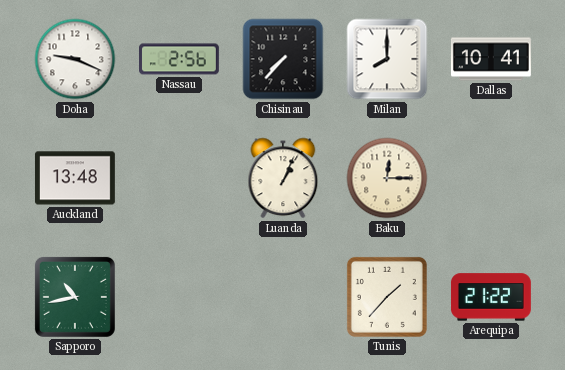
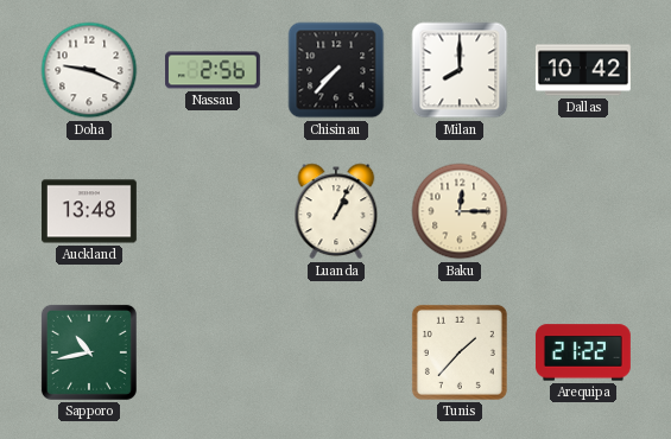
Dallas: 10:41 -> 10:42 (583, 70)
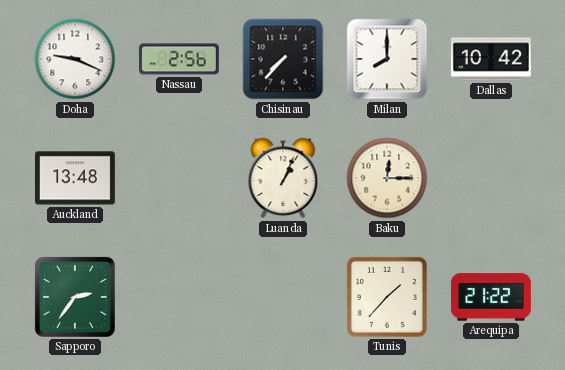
Sapporo: 10:43 -> 2:36 (75, 297)
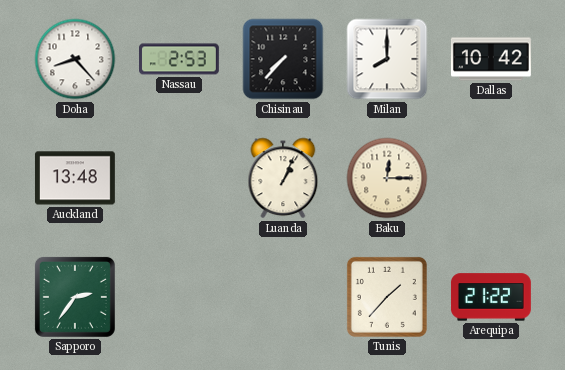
Doha: 9:19 -> 8:23 (75, 59)
Nassau: 2:56 -> 2:53 (180, 59)
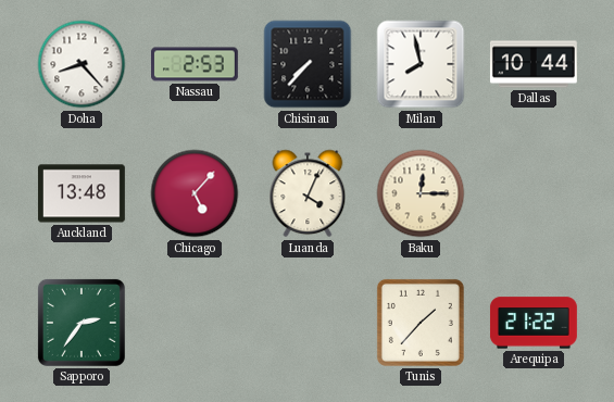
Milan: 8:00 -> 7:58 (421, 64)
Dallas: 10:42 -> 10:44 (534, 64)
Chicago: none -> 5:07 (195, 193)
Luanda: 1:04 -> 4:04 (308, 193)
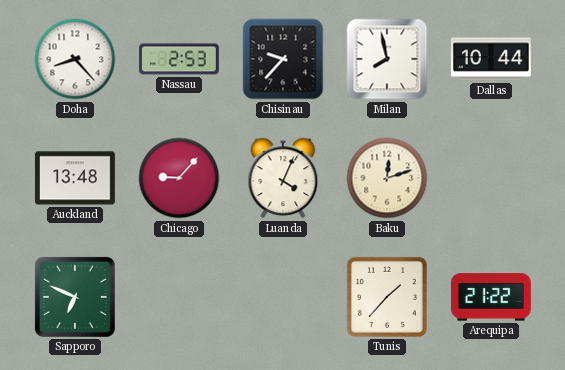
Chisinau: 7:37 -> 9:37 (283, 59)
Chicago: 5:07 -> 9:07 (179, 178)
Baku: 12:15 -> 12:12 (387, 178)
Sapporo: 2:36 -> 6:49 (75, 297)
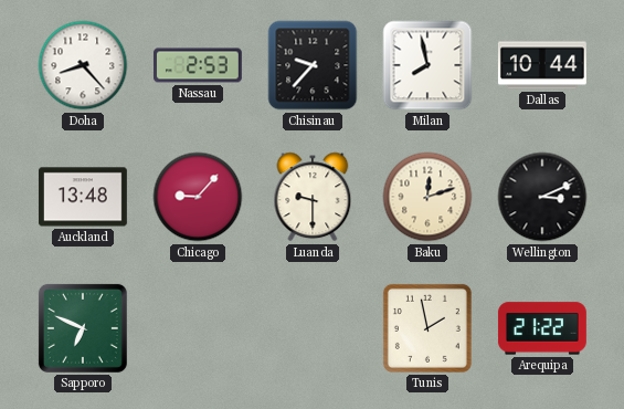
Luanda: 4:04 -> 9:30 (313, 197)
Wellington: none -> 3:11 (542, 197)
Tunis: 1:37 -> 1:58 (427, 328)
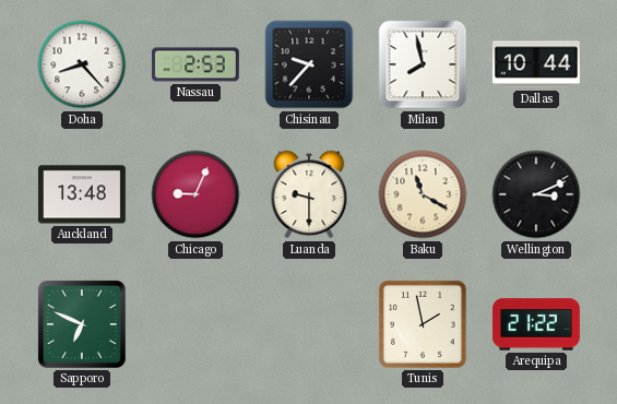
Chicago: 9:07 -> 9:04 (195, 194)
Baku: 12:12 -> 11:20 (423, 194)
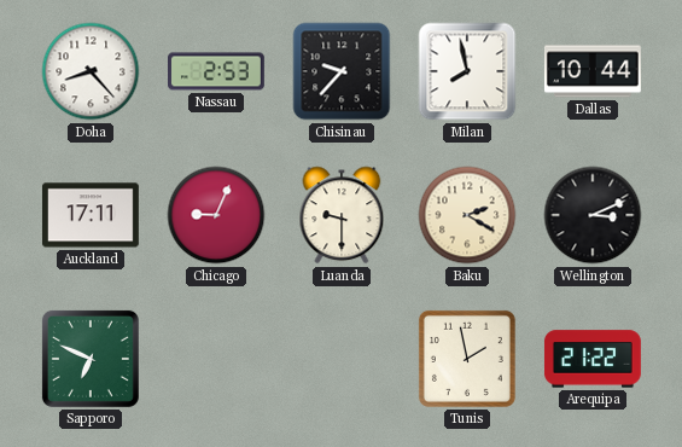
Auckland: 13:48 -> 17:11 (91, 215)
Baku: 11:20 -> 2:20 (467, 215)
